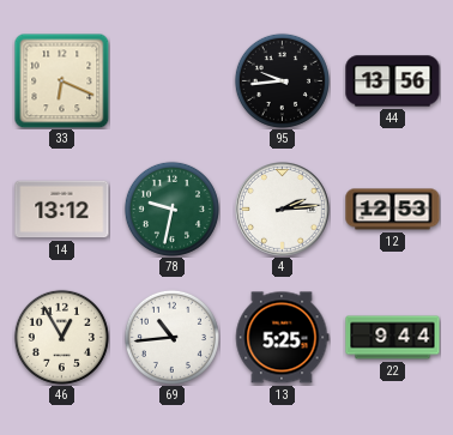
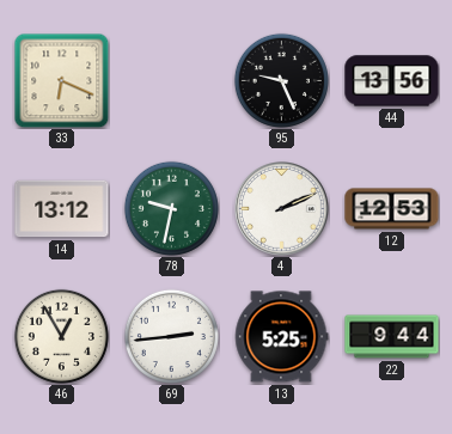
95: 9:44 -> 9:26 (281, 80)
4: 2:14 -> 2:11 (282, 209)
69: 10:44 -> 2:44 (171, 336)
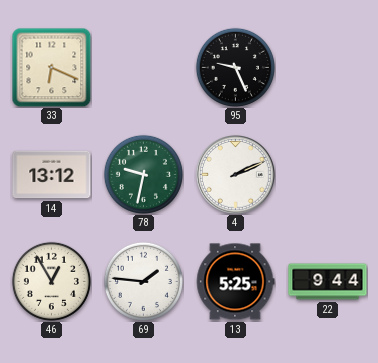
44: 13:56 -> none (392, 81)
12: 12:53 -> none (392, 209)
69: 2:44 -> 1:46 (143, 281)
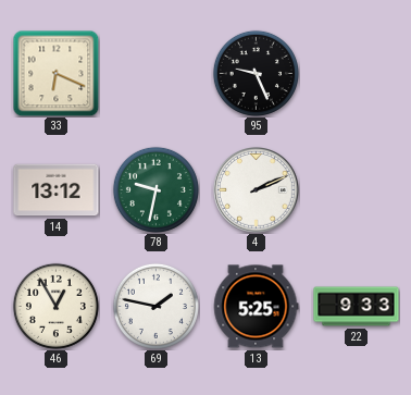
69: 1:46 -> 1:47 (155, 306)
22: 9:44 -> 9:33 (357, 307)
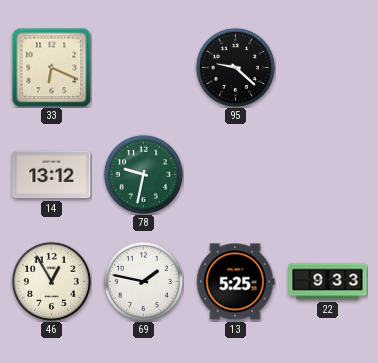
95: 9:26 -> 9:22 (235, 67)
4: 2:11 -> none (257, 190)
